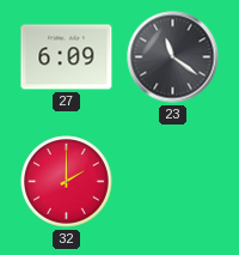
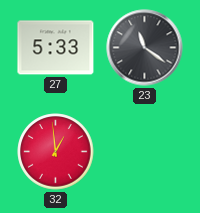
27: 6:09 -> 5:33 (56, 48)
32: 2:00 -> 12:59 (56, 152)
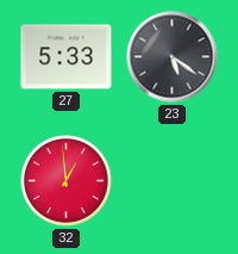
23: 11:21 -> 5:21 (173, 57)
